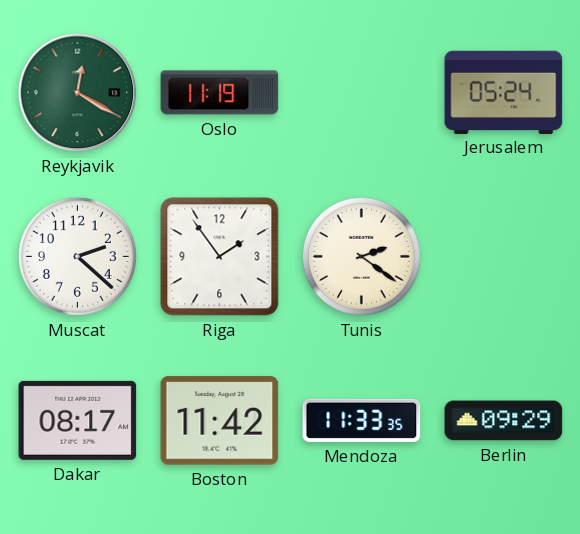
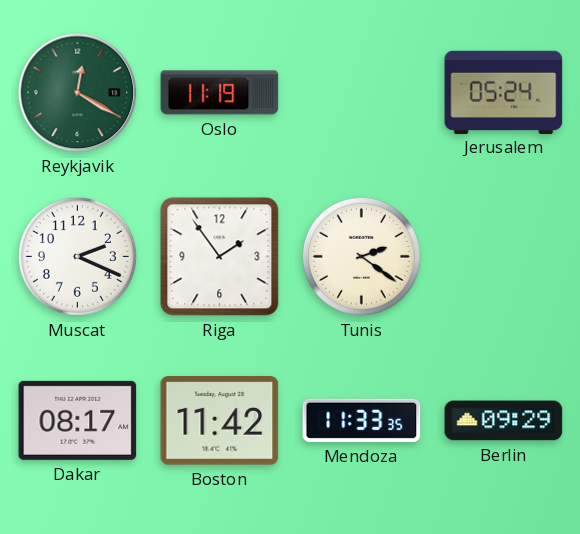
Muscat: 2:22 -> 2:19 (77, 256)
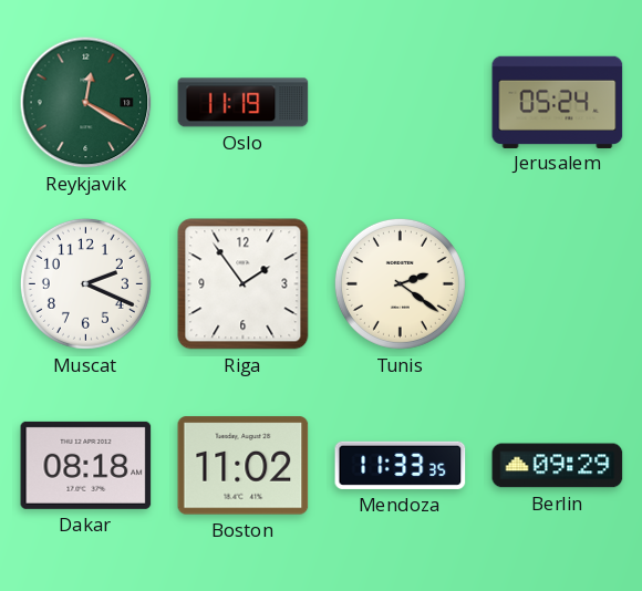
Dakar: 08:17 -> 08:18 (86, 465)
Boston: 11:42 -> 11:02 (244, 466)
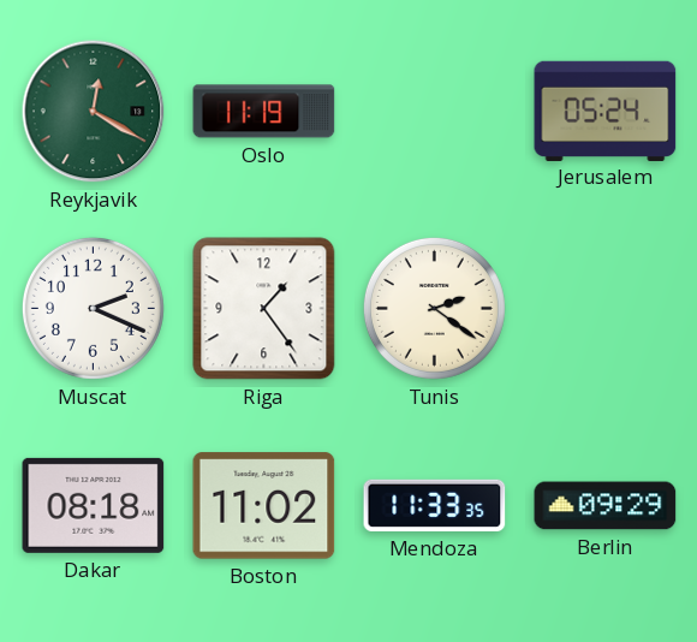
Riga: 1:54 -> 1:24 (264, 309)
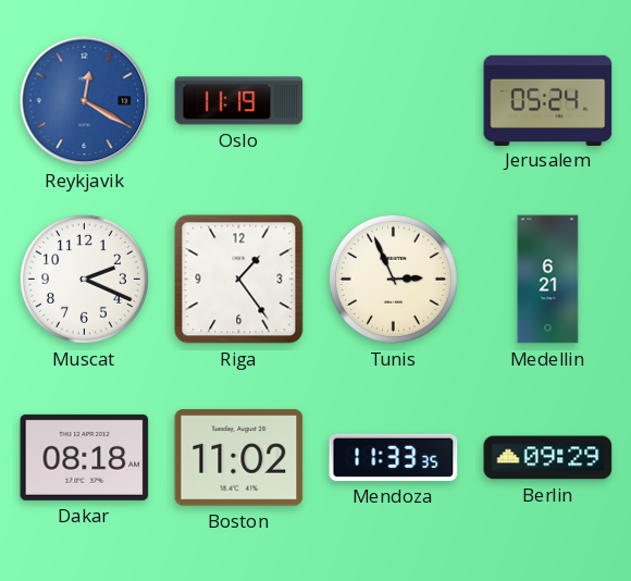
Reykjavik dial: green -> blue (85, 101)
Tunis: 2:21 -> 2:56 (393, 279)
Medellin: none -> 6:21 (548, 280)
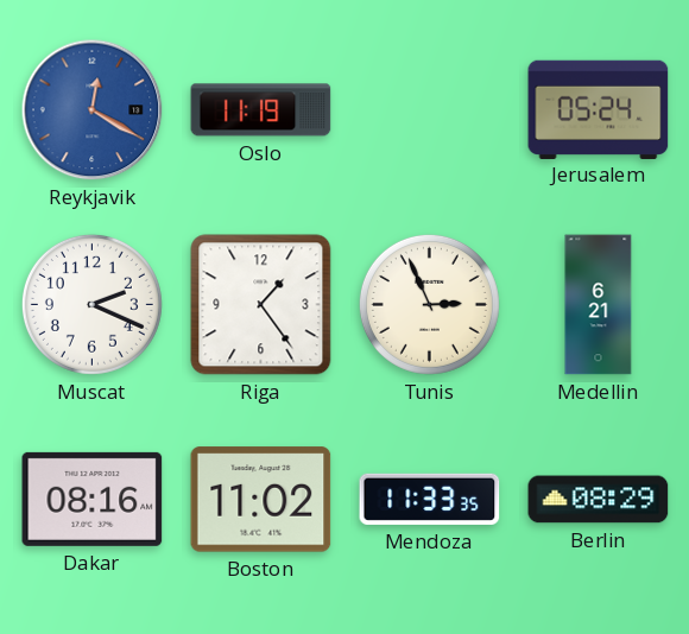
Dakar: 08:18 -> 08:16 (93, 499)
Berlin: 09:29 -> 08:29 (599, 500)
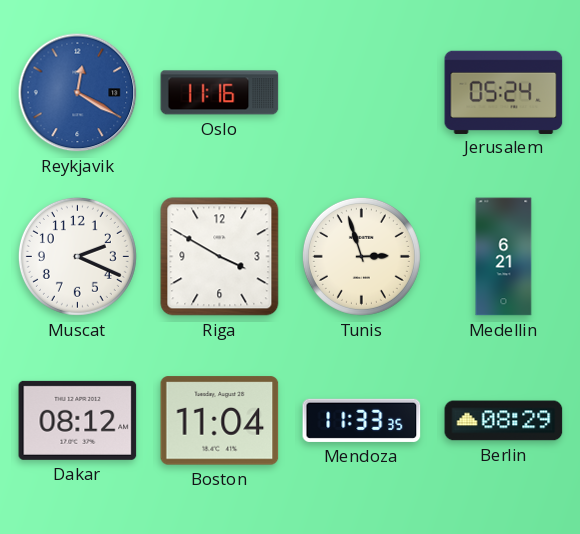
Oslo: 11:19 -> 11:16 (220, 93)
Riga: 1:24 -> 3:50 (220, 257)
Tunis: 2:56 -> 2:57 (361, 256)
Dakar: 08:16 -> 08:12 (78, 420)
Boston: 11:02 -> 11:04 (220, 421)
